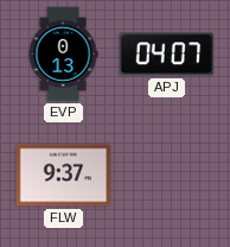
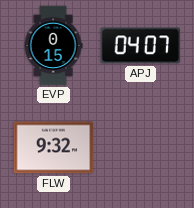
EVP: 0:13 -> 0:15 (53, 46)
FLW: 9:37 -> 9:32 (54, 148)
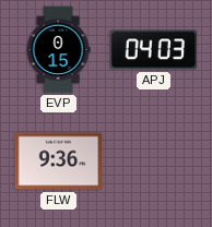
APJ: 04:07 -> 04:03 (154, 50)
FLW: 9:32 -> 9:36 (59, 162)
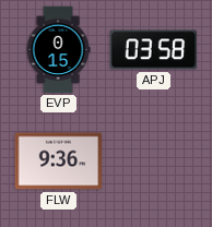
APJ: 04:03 -> 03:58 (154, 50)
